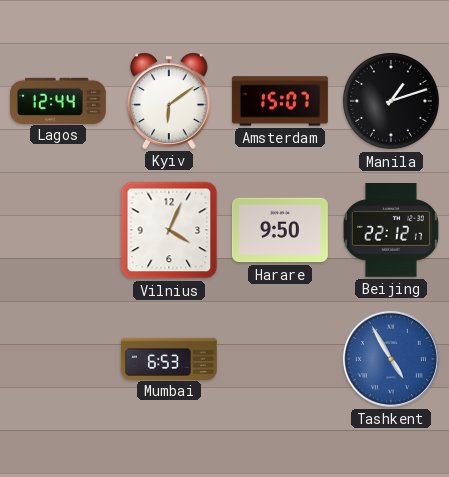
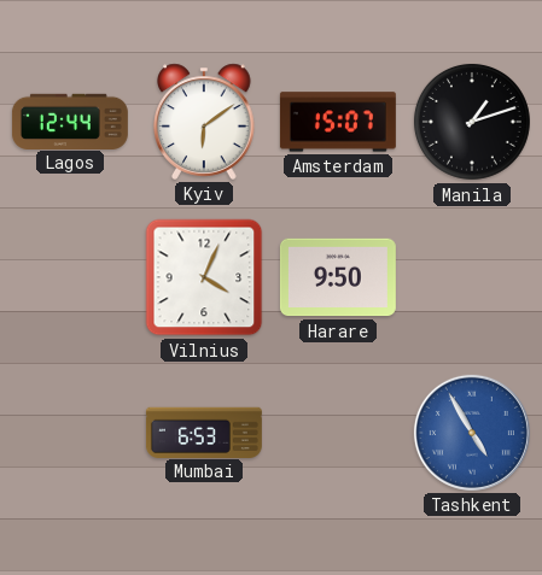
Beijing: 22:12 -> none (391, 231)
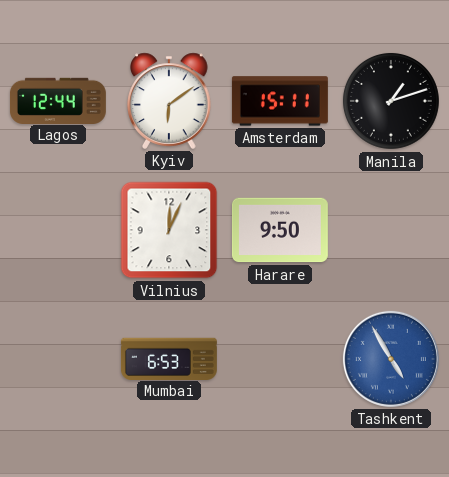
Amsterdam: 15:07 -> 15:11 (280, 101)
Vilnius: 4:04 -> 12:04 (169, 230)
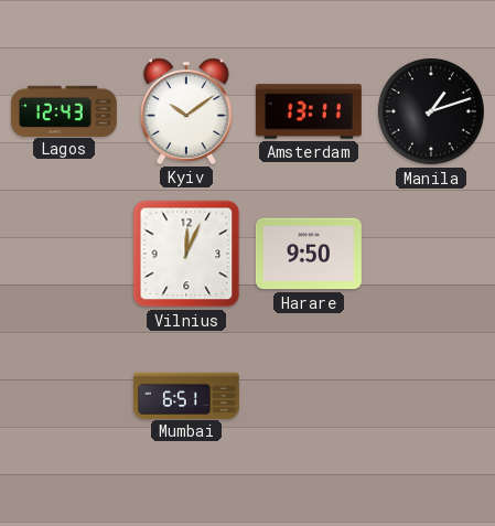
Lagos: 12:44 -> 12:43 (64, 110)
Kyiv: 6:09 -> 10:09 (186, 111)
Amsterdam: 15:11 -> 13:11 (309, 111)
Mumbai: 6:53 -> 6:51 (186, 395)
Tashkent: 4:55 -> none (391, 359)
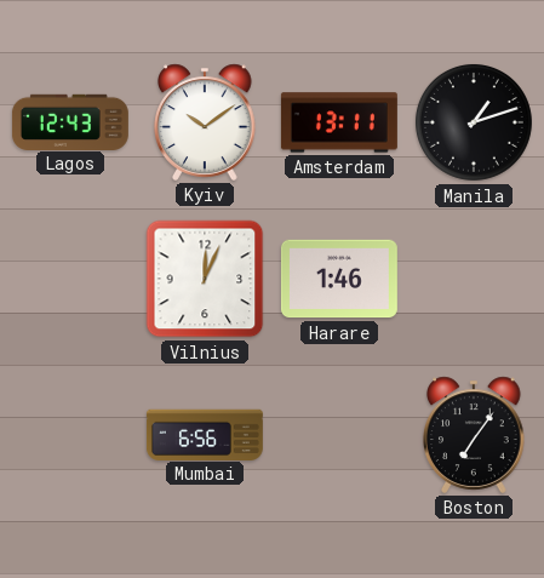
Harare: 9:50 -> 1:46 (339, 279)
Mumbai: 6:51 -> 6:56 (205, 434)
Boston: none -> 7:06 (474, 435)
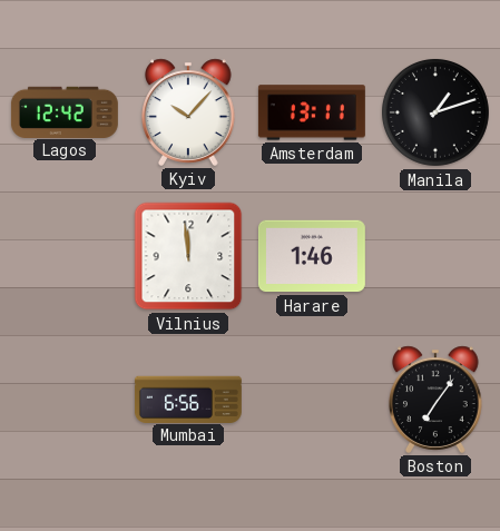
Lagos: 12:43 -> 12:42 (65, 111)
Kyiv: 10:09 -> 10:07 (188, 112)
Vilnius: 12:04 -> 11:59 (188, 256)
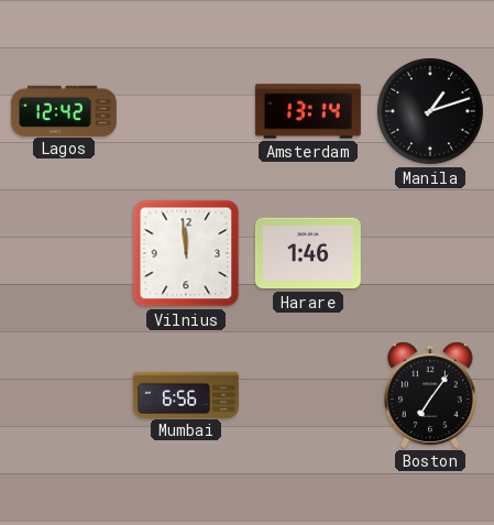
Kyiv: 10:07 -> none (188, 112)
Amsterdam: 13:11 -> 13:14 (308, 111)
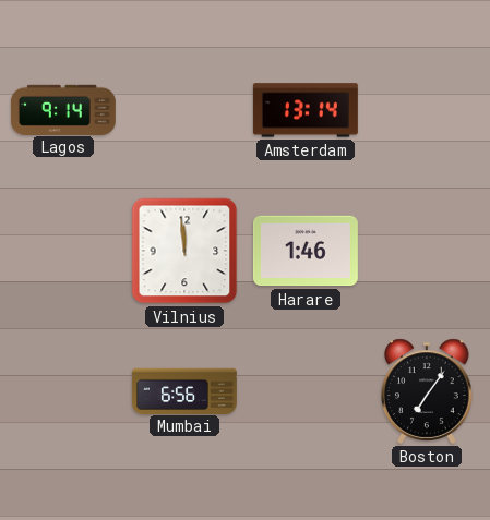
Lagos: 12:42 -> 9:14 (63, 109)
Manila: 1:12 -> none (430, 111)
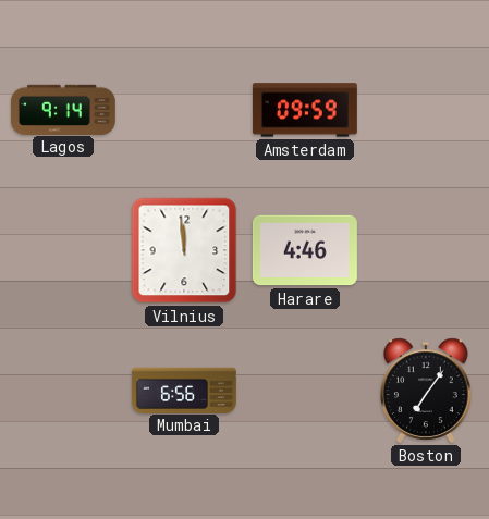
Amsterdam: 13:14 -> 09:59 (305, 110)
Harare: 1:46 -> 4:46 (305, 250)
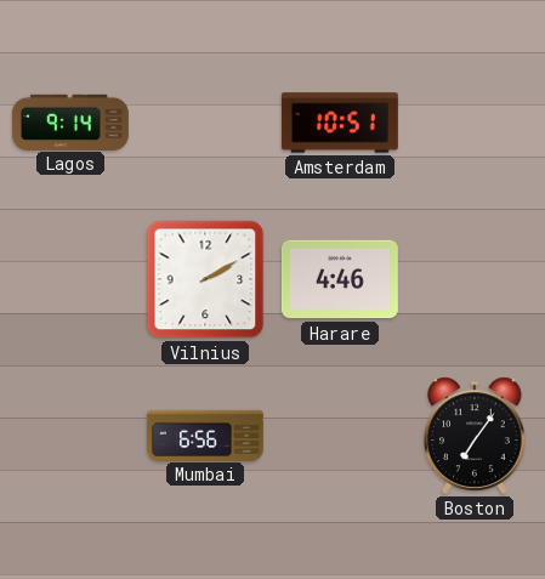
Amsterdam: 09:59 -> 10:51 (340, 123)
Vilnius: 11:59 -> 2:10 (205, 279)
